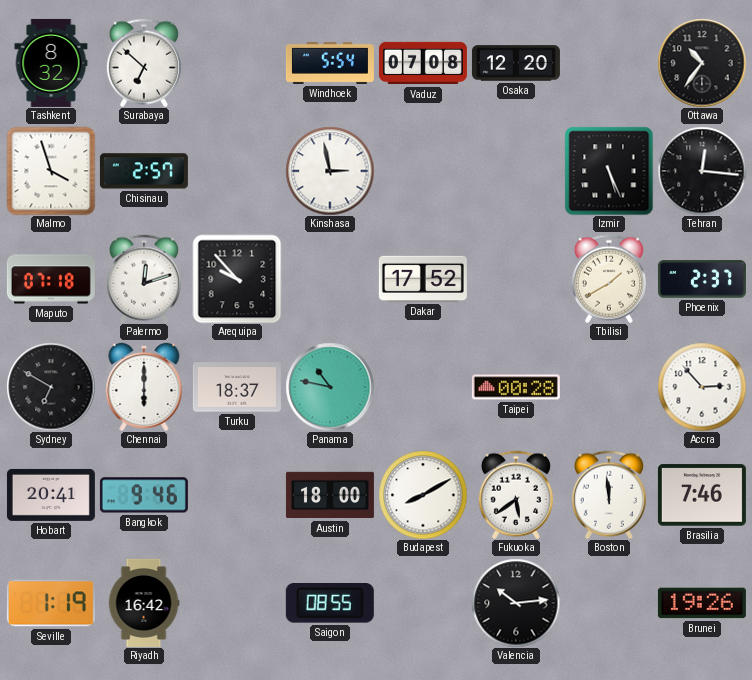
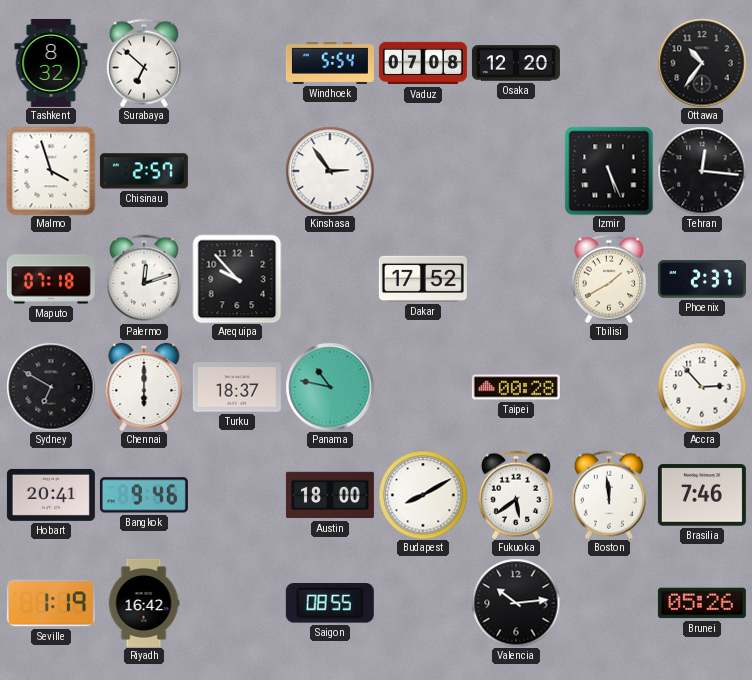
Kinshasa: 2:58 -> 2:54 (330, 171)
Brunei: 19:26 -> 05:26 (702, 603)
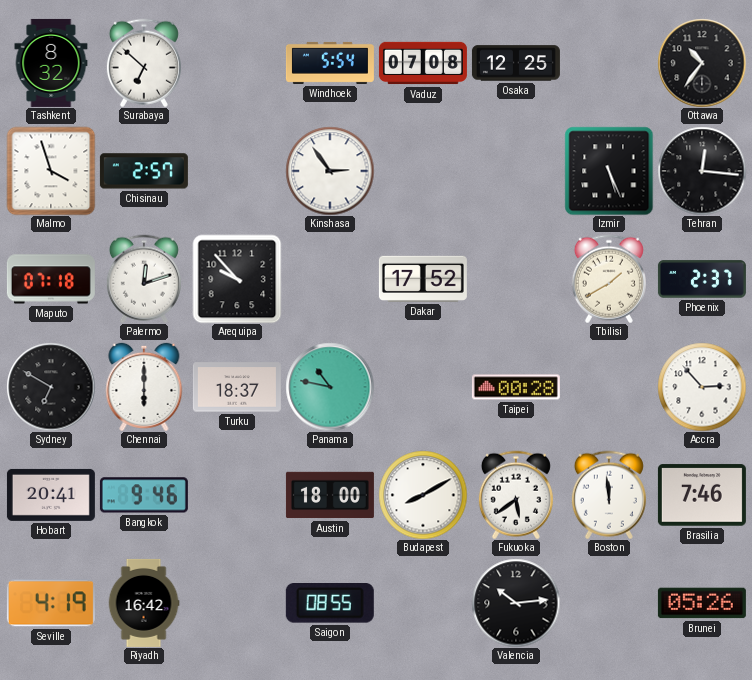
Osaka: 12:20 -> 12:25 (516, 63)
Seville: 1:19 -> 4:19 (51, 603)
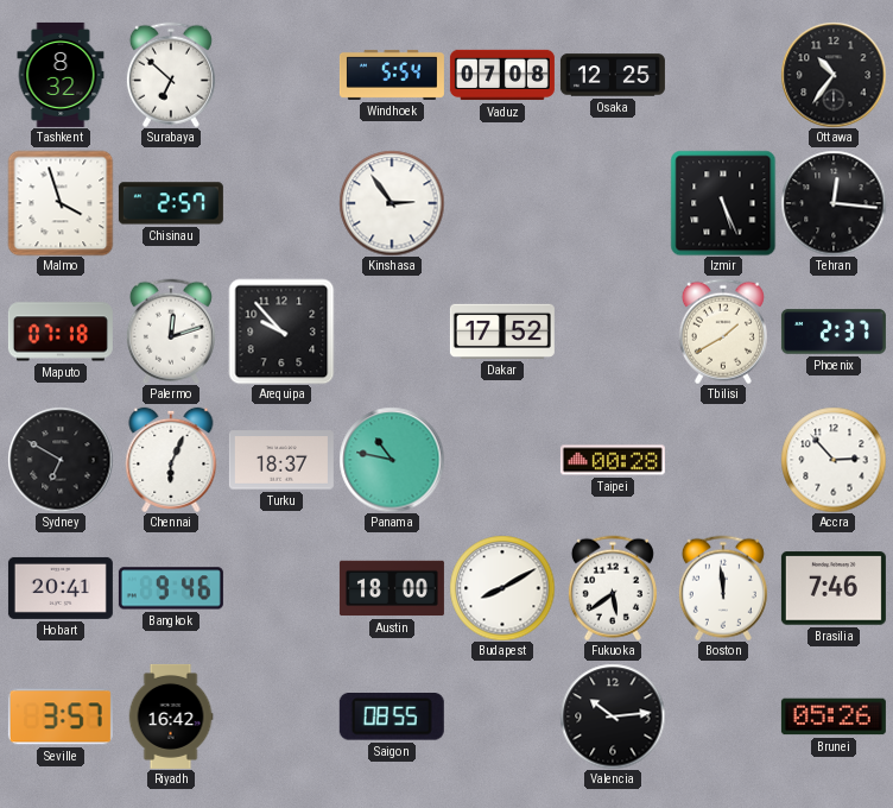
Chennai: 6:00 -> 6:04 (171, 460)
Seville: 4:19 -> 3:57 (61, 717)
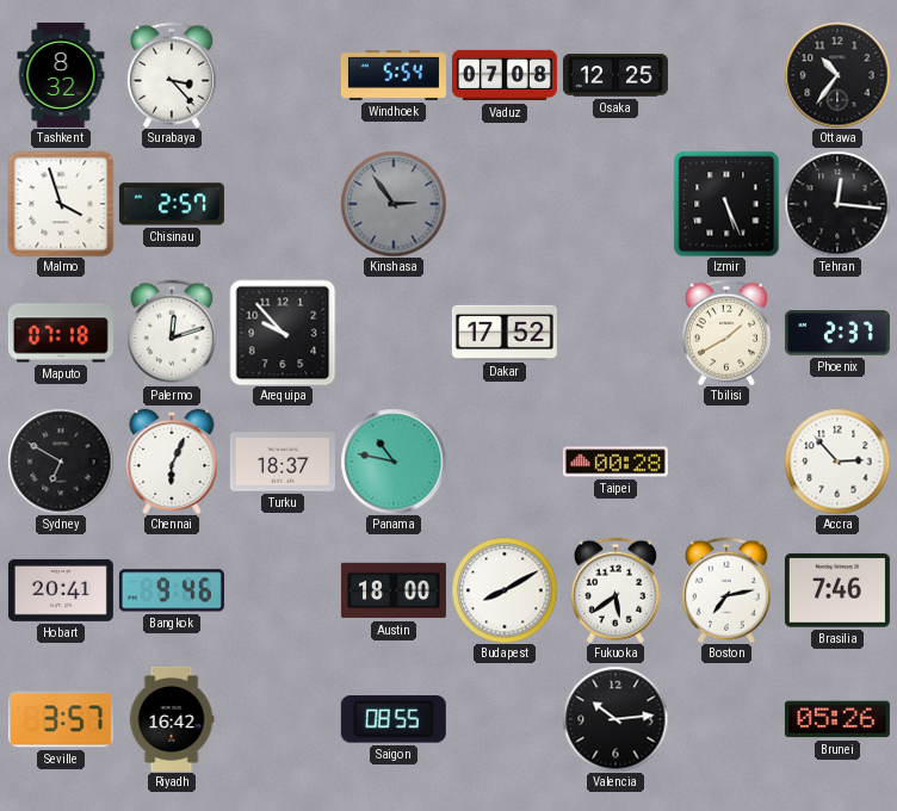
Surabaya: 6:52 -> 3:23 (172, 75)
Kinshasa dial: white -> grey (394, 204)
Boston: 11:59 -> 7:13 (726, 590)
